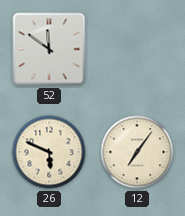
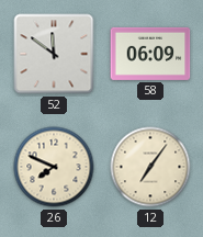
58: none -> 06:09 (150, 54)
26: 5:49 -> 7:49 (54, 167)
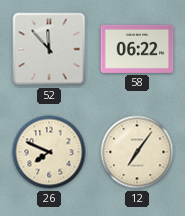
52: 11:51 -> 11:53 (49, 49)
58: 06:09 -> 06:22 (137, 49)
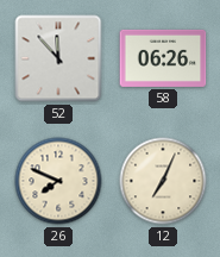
58: 06:22 -> 06:26 (163, 58)
12: 7:06 -> 7:04 (163, 181)
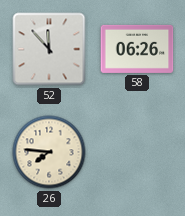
26: 7:49 -> 7:46 (49, 152)
12: 7:04 -> none (163, 181)
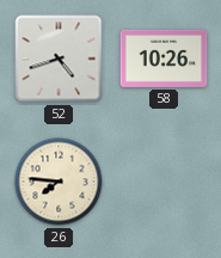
52: 11:53 -> 4:42 (59, 59)
58: 06:26 -> 10:26 (164, 59)
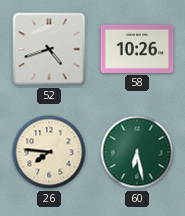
60: none -> 6:28 (137, 152)
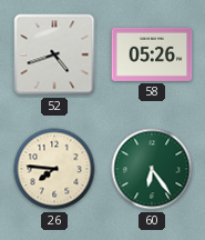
58: 10:26 -> 05:26 (152, 54)
60: 6:28 -> 6:24 (152, 169)
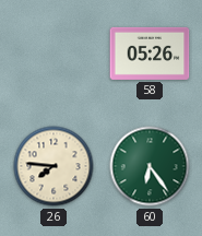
52: 4:42 -> none (54, 54)
